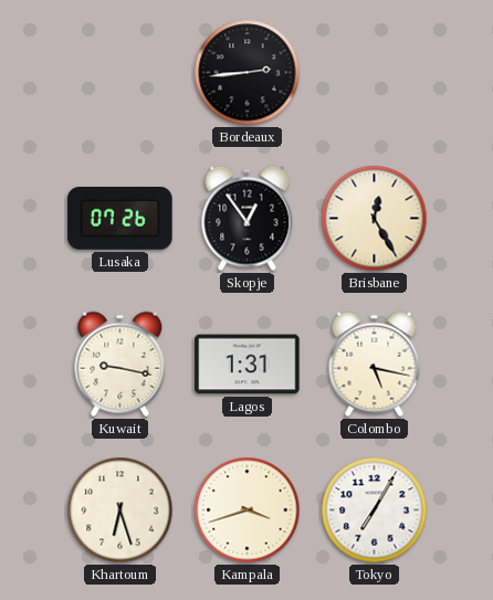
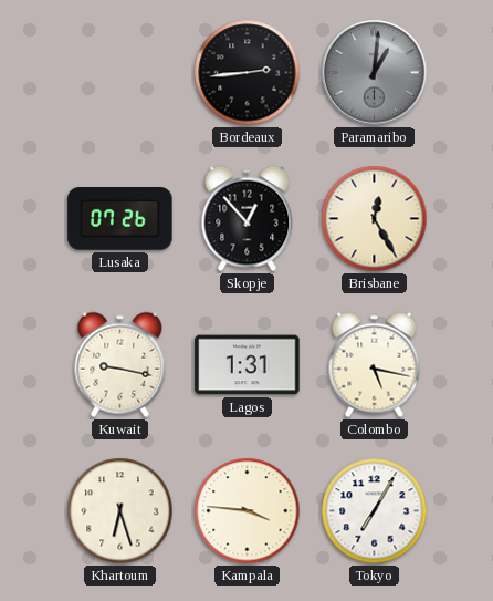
Paramaribo: none -> 1:01 (375, 73)
Skopje: 12:54 -> 12:53 (248, 219)
Kampala: 3:42 -> 3:46 (248, 511)
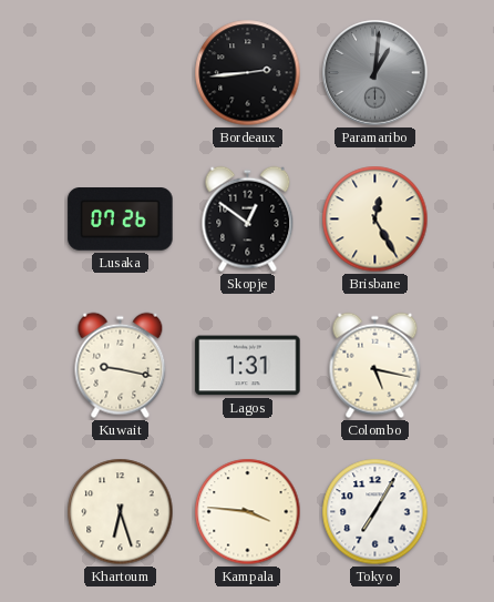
Skopje: 12:53 -> 12:51 (248, 220)
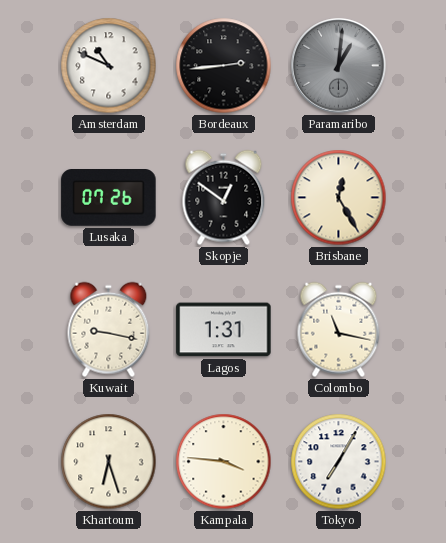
Amsterdam: none -> 10:49 (109, 66)
Colombo: 5:17 -> 11:17 (339, 330)
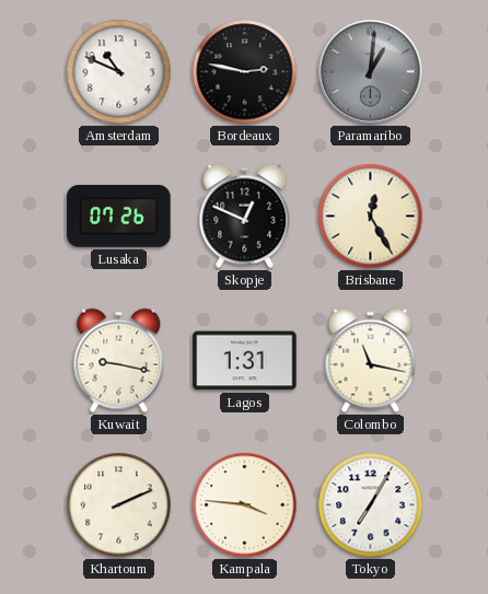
Bordeaux: 2:44 -> 2:47 (245, 72)
Skopje: 12:51 -> 12:49 (245, 217)
Khartoum: 6:27 -> 2:11 (119, 505)
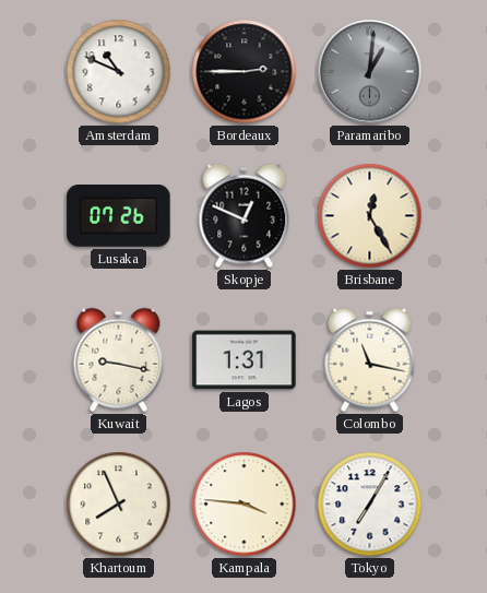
Bordeaux: 2:47 -> 2:45 (245, 72)
Khartoum: 2:11 -> 7:56 (119, 505)
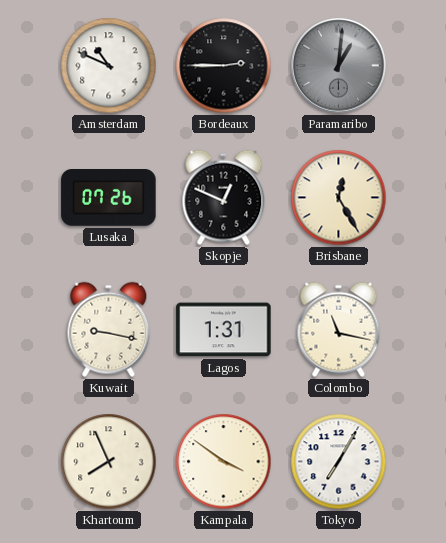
Kampala: 3:46 -> 3:51 (224, 462)
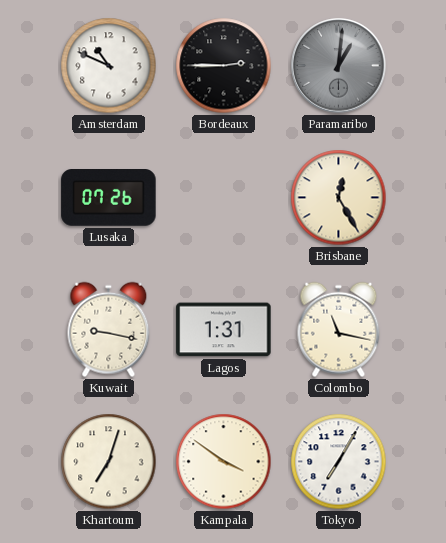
Skopje: 12:49 -> none (224, 198)
Khartoum: 7:56 -> 7:03 (109, 462)
